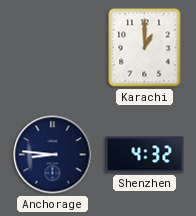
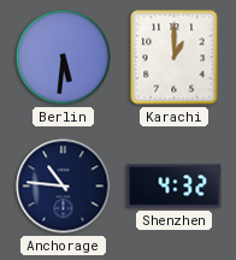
Berlin: none -> 5:31 (64, 58)
Anchorage: 8:46 -> 10:46 (64, 187)
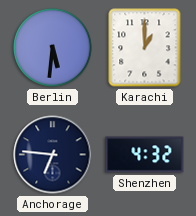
Anchorage: 10:46 -> 6:46 (53, 155)
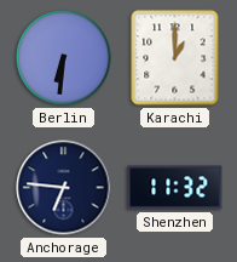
Berlin: 5:31 -> 6:31 (64, 58)
Shenzhen: 4:32 -> 11:32 (175, 188)
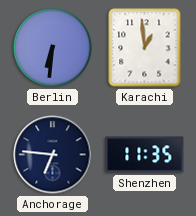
Karachi: 1:00 -> 12:59 (145, 48)
Shenzhen: 11:32 -> 11:35 (145, 155)
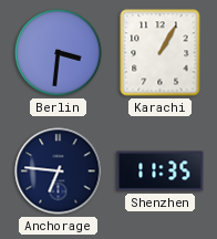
Berlin: 6:31 -> 3:31 (59, 53)
Karachi: 12:59 -> 1:05 (161, 53)
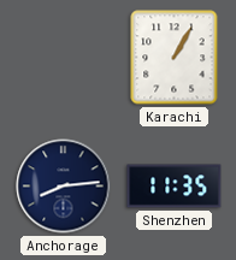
Berlin: 3:31 -> none (59, 53)
Anchorage: 6:46 -> 8:14 (64, 187)
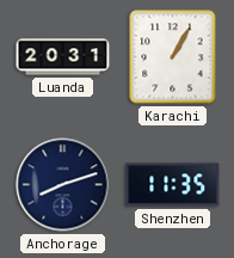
Luanda: none -> 20:31 (63, 57)
Anchorage: 8:14 -> 8:12 (63, 185)
